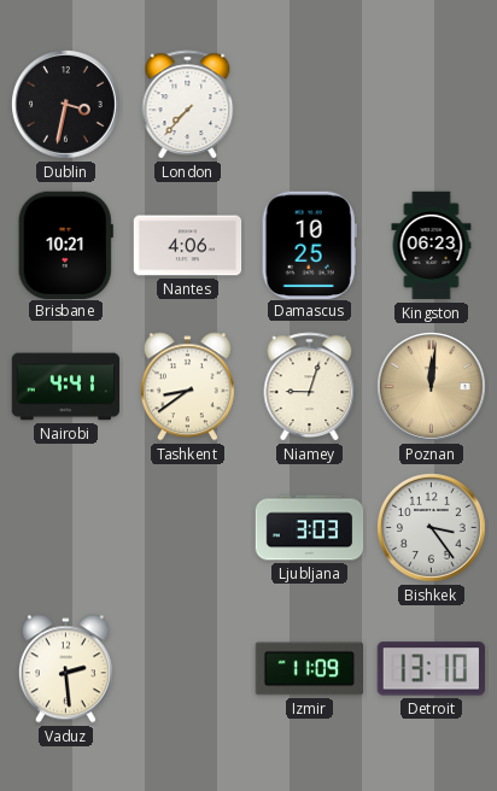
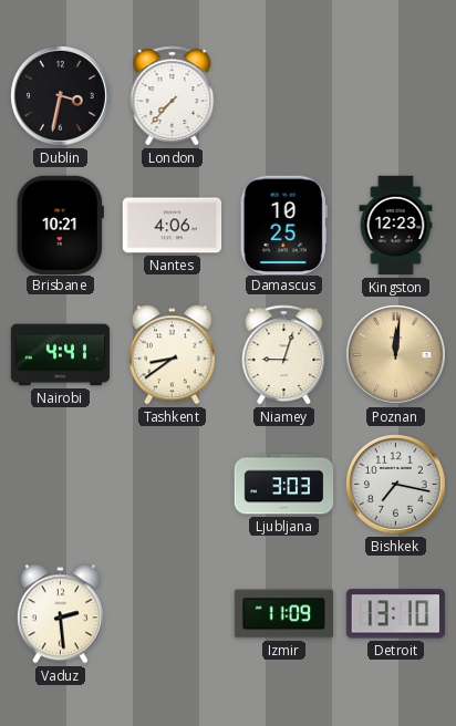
Kingston: 06:23 -> 12:23 (396, 226)
Bishkek: 3:24 -> 7:17 (396, 485)
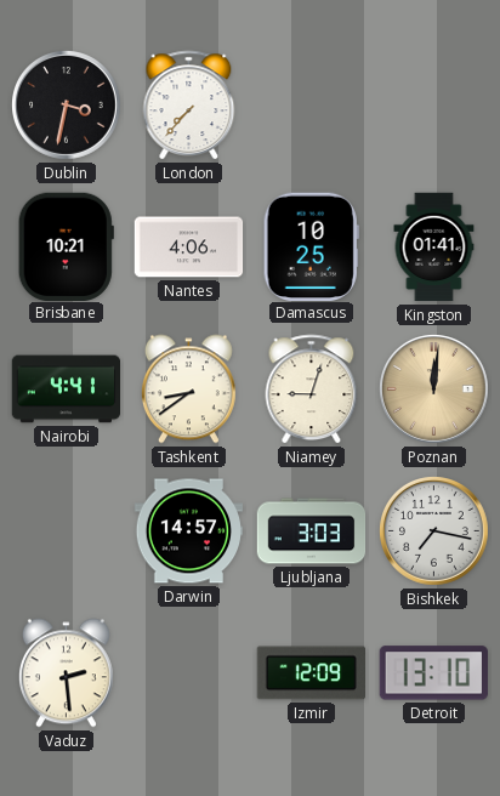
Kingston: 12:23 -> 01:41 (434, 248)
Darwin: none -> 14:57 (189, 531)
Izmir: 11:09 -> 12:09 (311, 673)
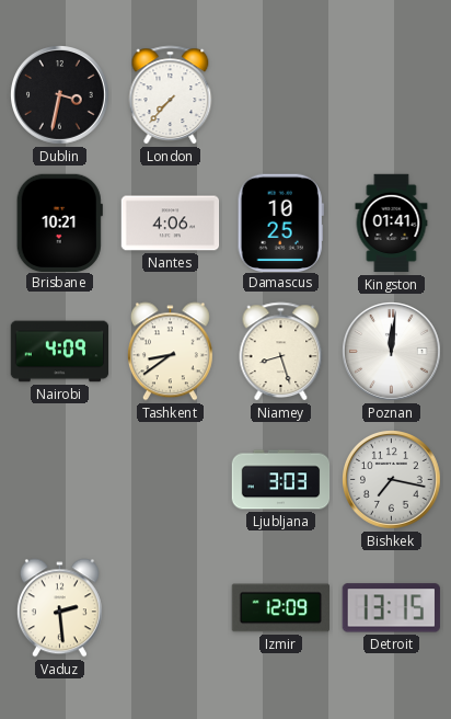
Nairobi: 4:41 -> 4:09 (60, 352)
Niamey: 9:03 -> 8:27 (281, 352)
Poznan dial: champagne -> white (392, 352)
Darwin: 14:57 -> none (189, 531)
Detroit: 13:10 -> 13:15 (391, 608)
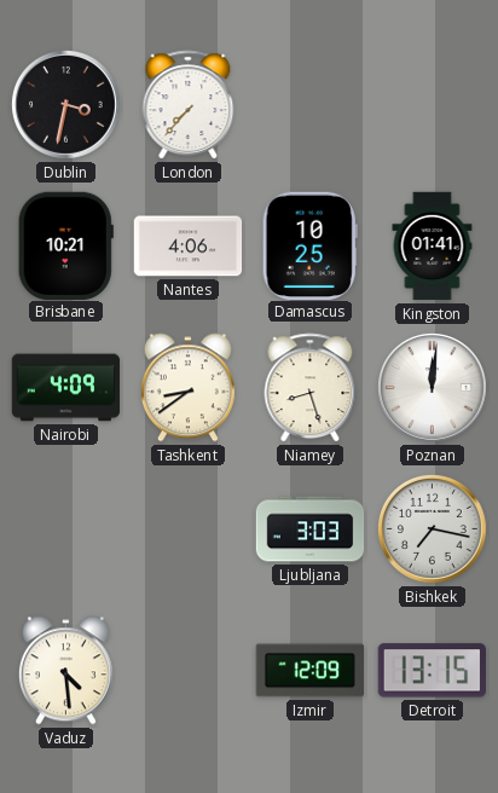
Vaduz: 2:29 -> 4:29 (65, 671)
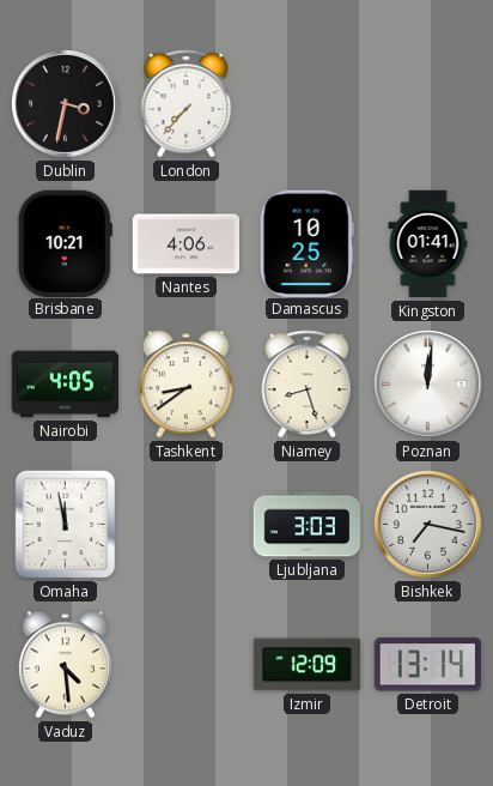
Nairobi: 4:09 -> 4:05 (66, 385)
Omaha: none -> 11:58 (66, 525)
Detroit: 13:15 -> 13:14 (427, 665)
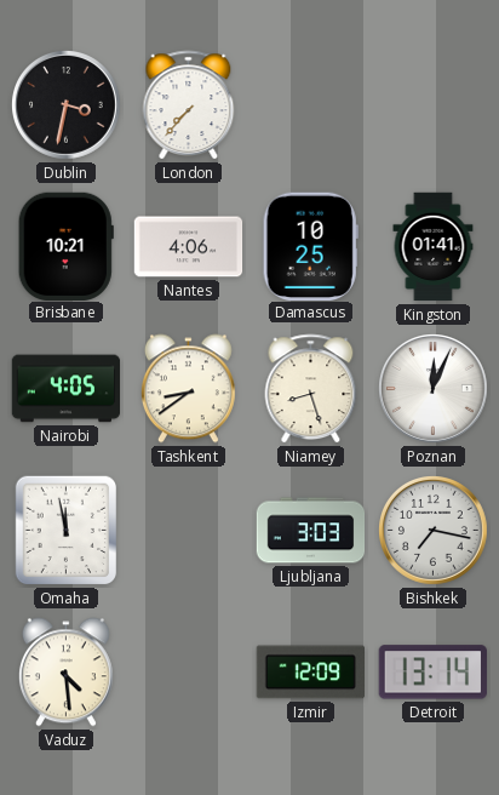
Poznan: 12:01 -> 12:04 (434, 389)
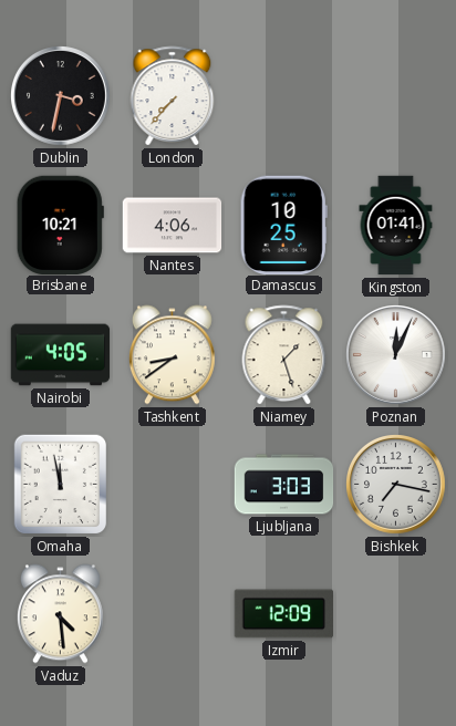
Niamey: 8:27 -> 1:27 (284, 355)
Detroit: 13:14 -> none (432, 673)
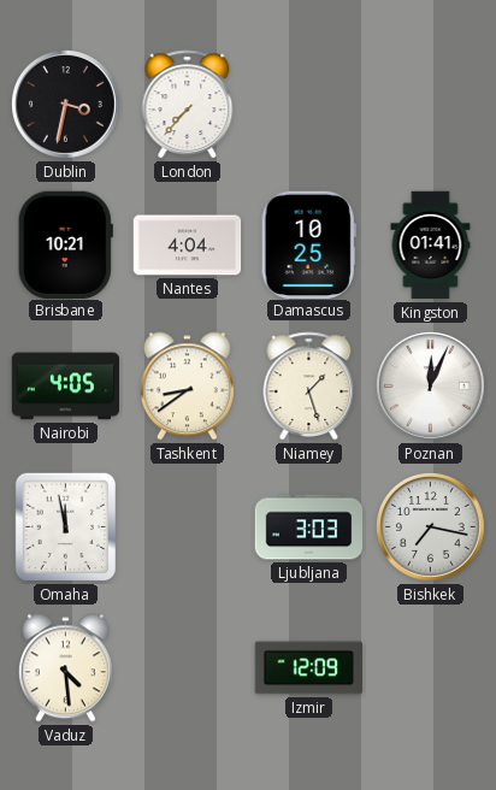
Nantes: 4:06 -> 4:04 (188, 246)
